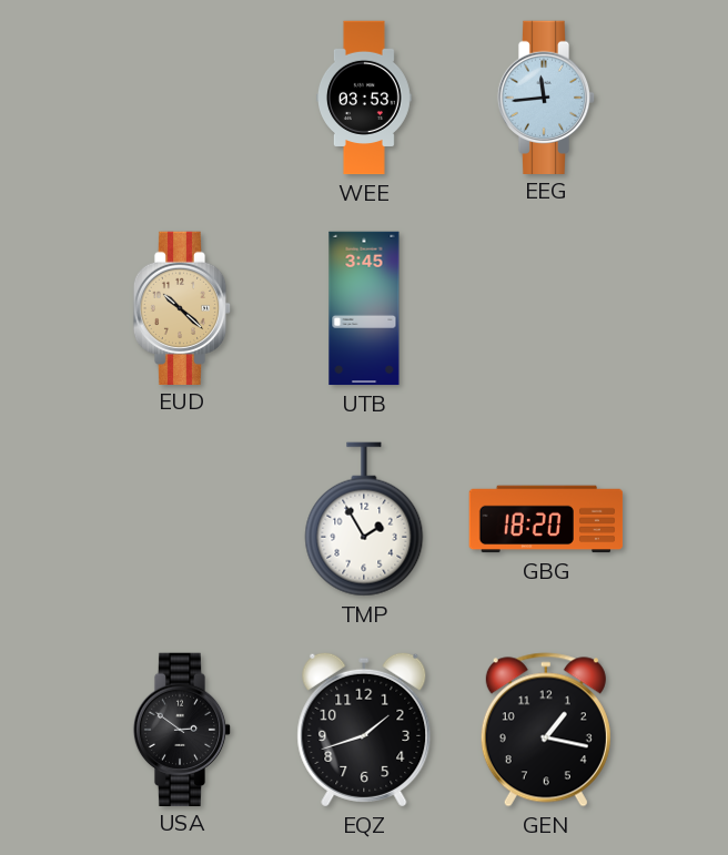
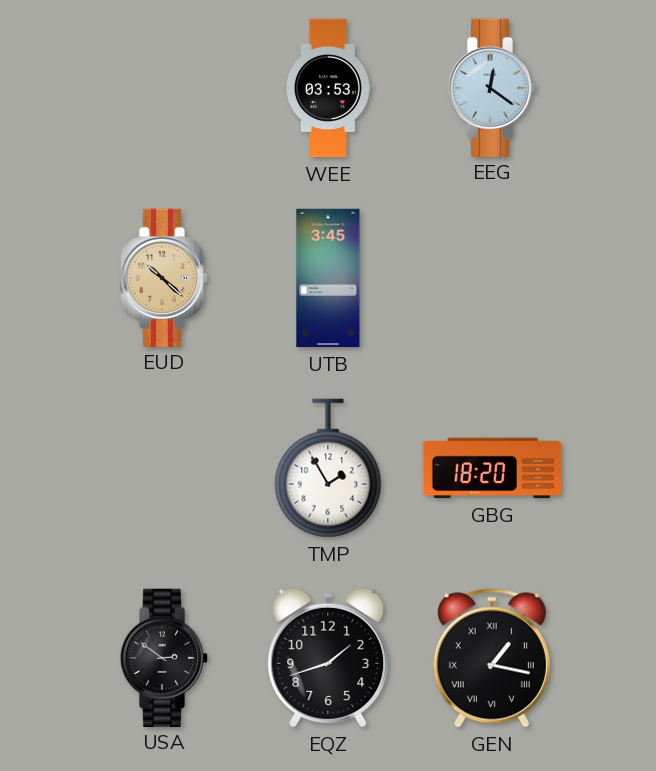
EEG: 11:44 -> 12:21 (492, 87)
GEN numerals: Arabic -> Roman (492, 658)
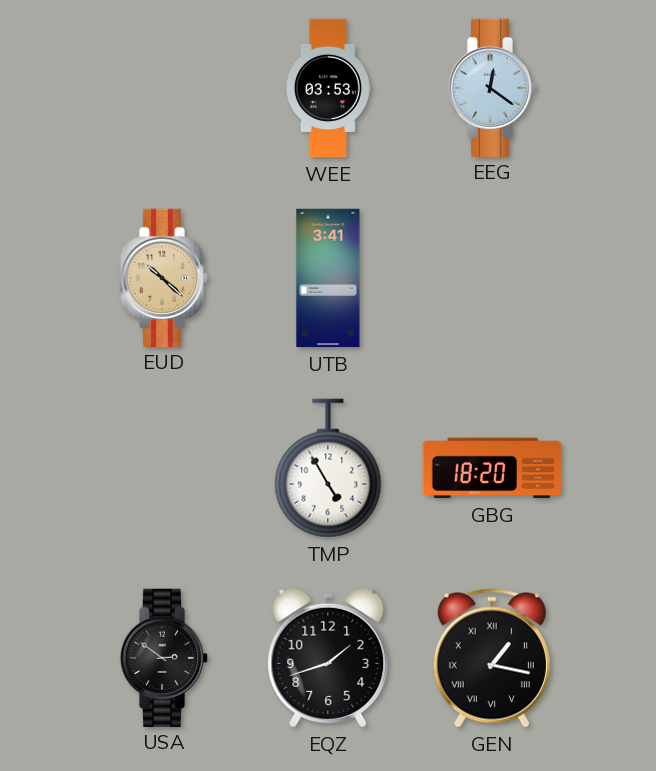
UTB: 3:45 -> 3:41 (328, 278)
TMP: 1:55 -> 4:55 (328, 468)
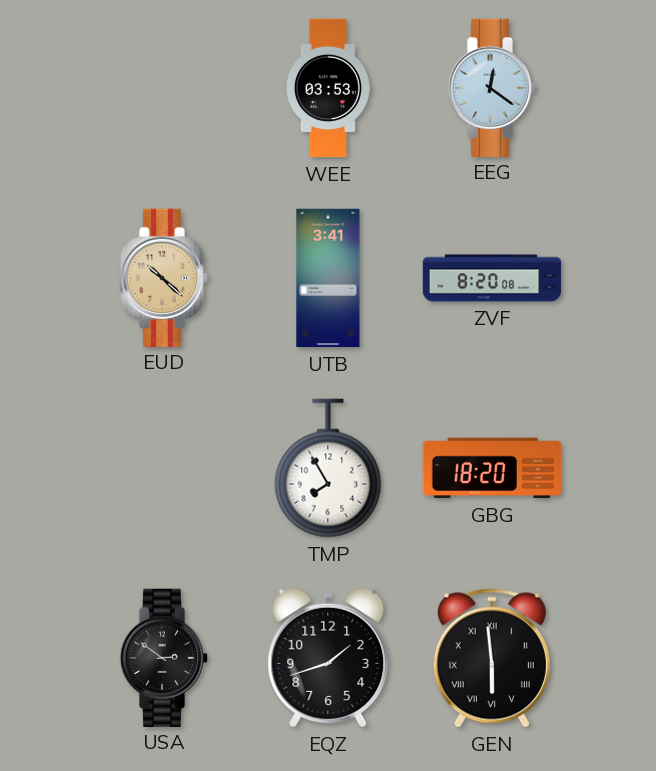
ZVF: none -> 8:20 (492, 278)
TMP: 4:55 -> 7:55 (328, 468)
GEN: 1:17 -> 5:59 (492, 658)
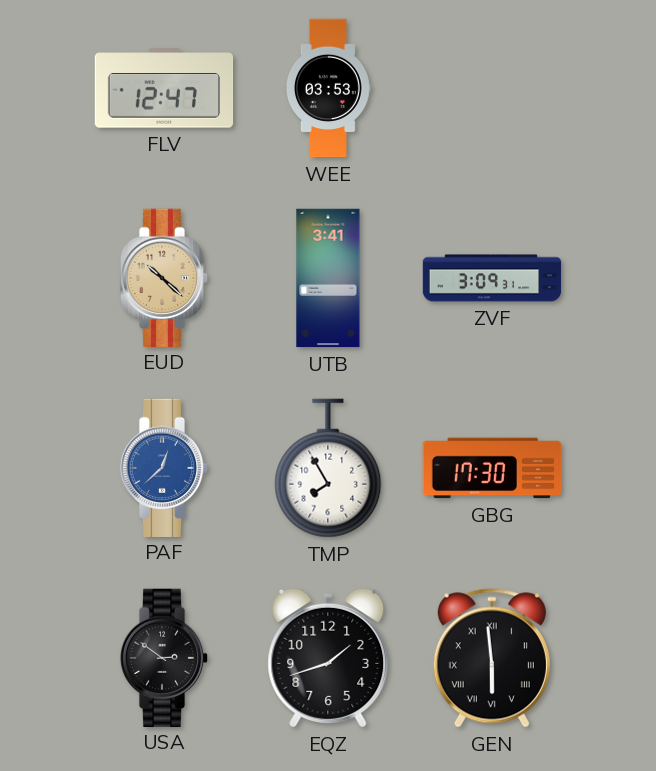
FLV: none -> 12:47 (164, 88)
EEG: 12:21 -> none (492, 87)
ZVF: 8:20 -> 3:09 (492, 278)
PAF: none -> 12:38 (164, 467)
GBG: 18:20 -> 17:30 (492, 468)
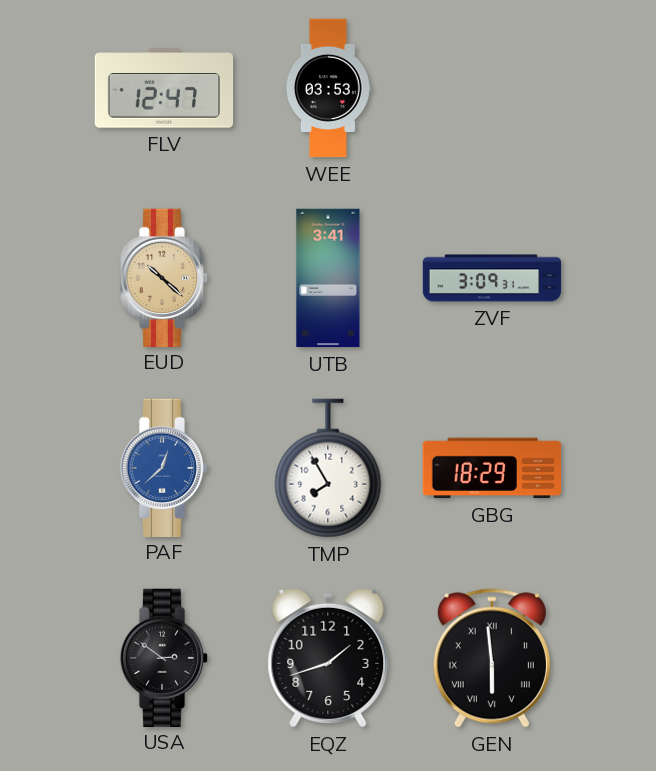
GBG: 17:30 -> 18:29 (492, 468)
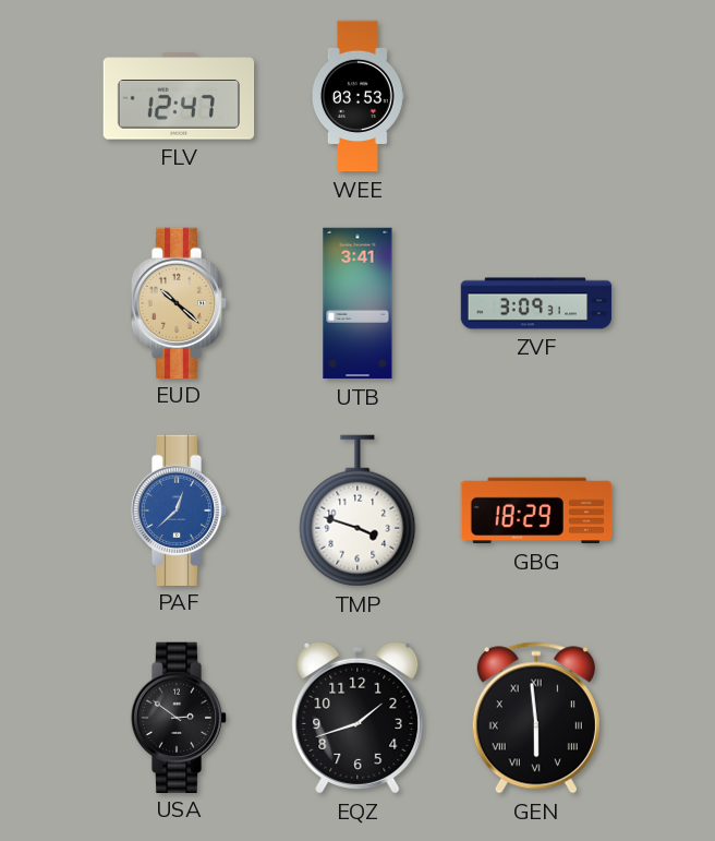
TMP: 7:55 -> 3:48 (357, 510)
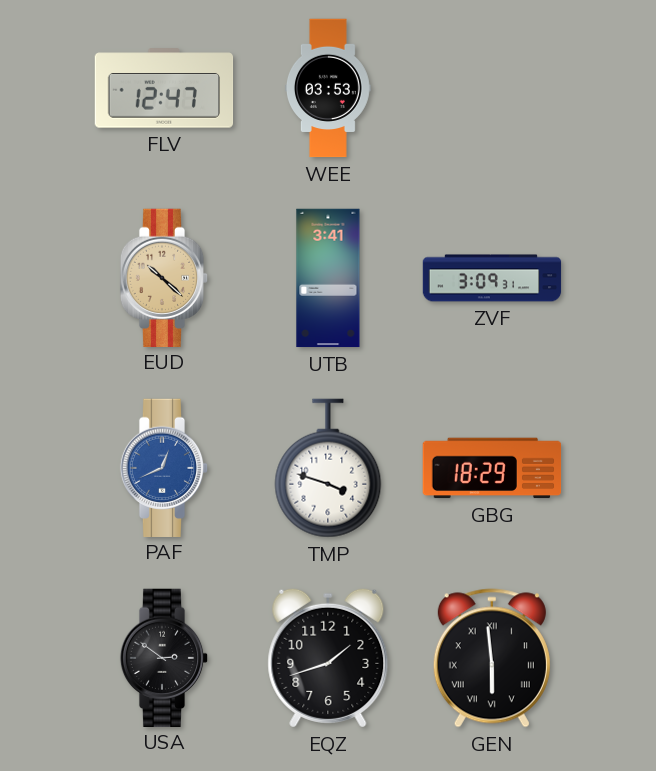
PAF: 12:38 -> 12:41 (164, 467)
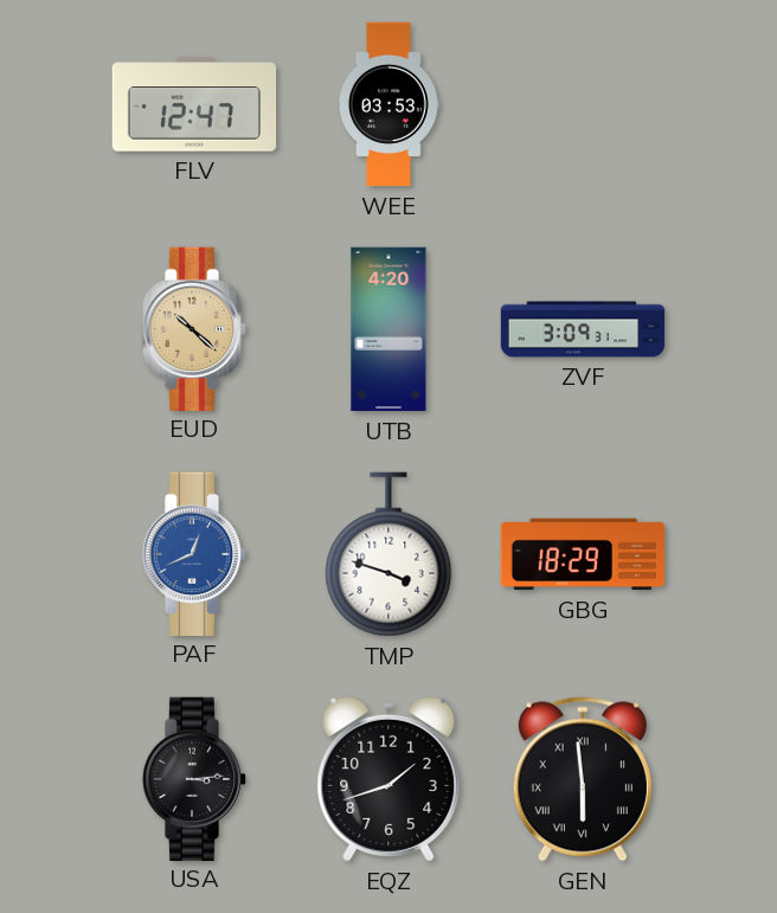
UTB: 3:41 -> 4:20 (389, 329)
USA: 2:51 -> 3:14 (194, 778)
